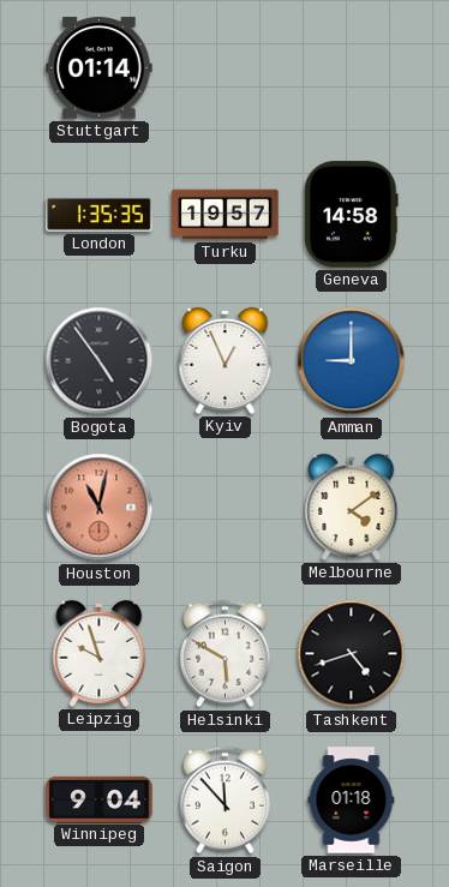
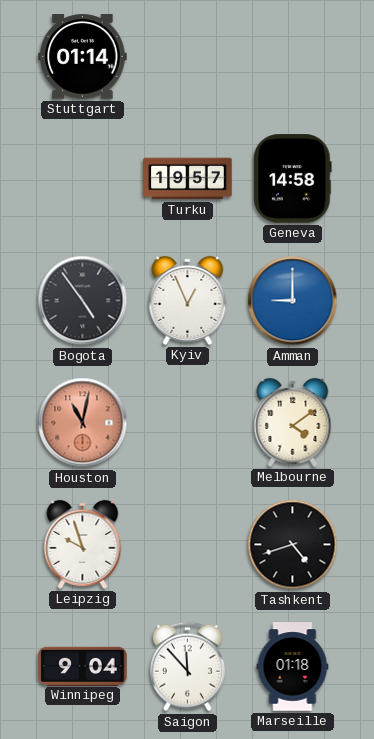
London: 1:35 -> none (100, 214)
Helsinki: 5:50 -> none (224, 654)
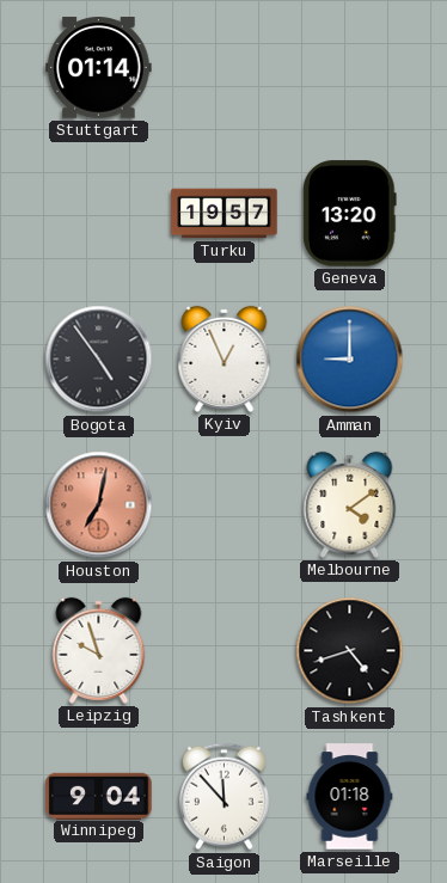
Geneva: 14:58 -> 13:20 (350, 214)
Houston: 11:02 -> 7:02 (99, 505)
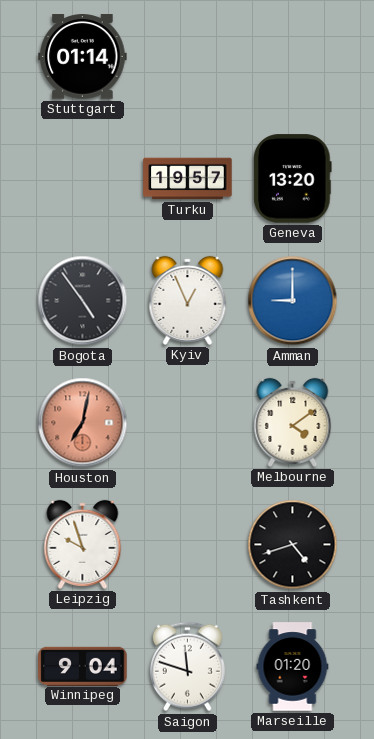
Saigon: 11:53 -> 11:48 (187, 667)
Marseille: 01:18 -> 01:20 (293, 667)
